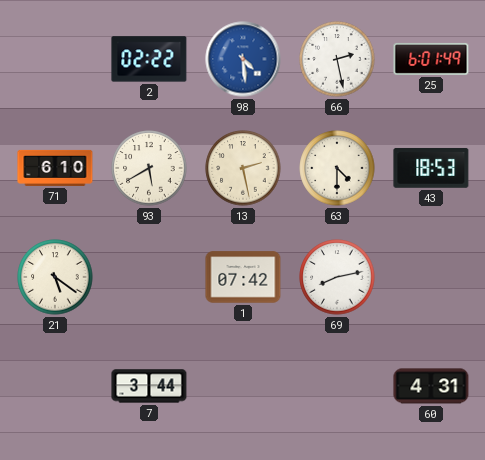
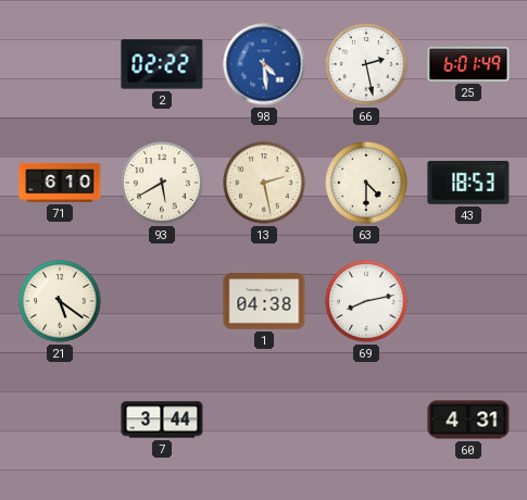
1: 07:42 -> 04:38 (264, 301)
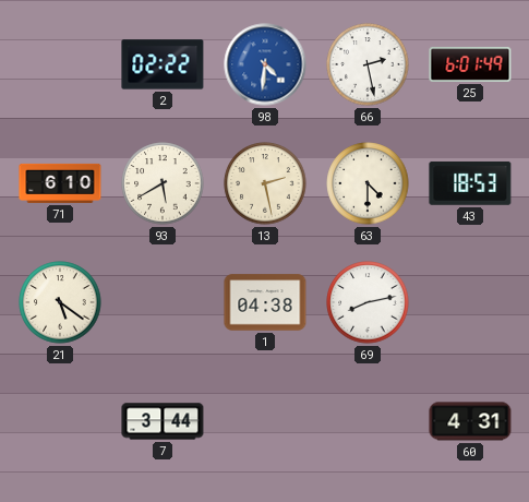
98: 4:29 -> 4:31 (265, 64)
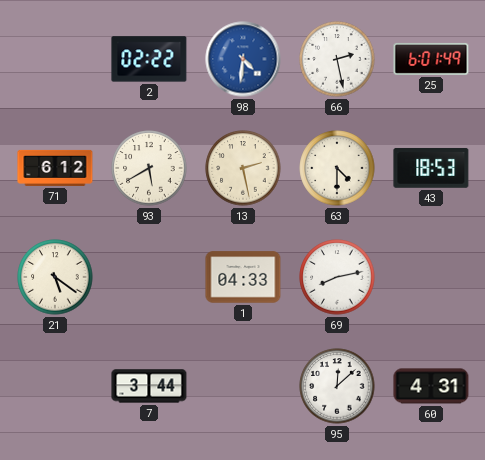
71: 6:10 -> 6:12 (55, 168)
1: 04:38 -> 04:33 (243, 277)
95: none -> 12:08 (337, 386)
